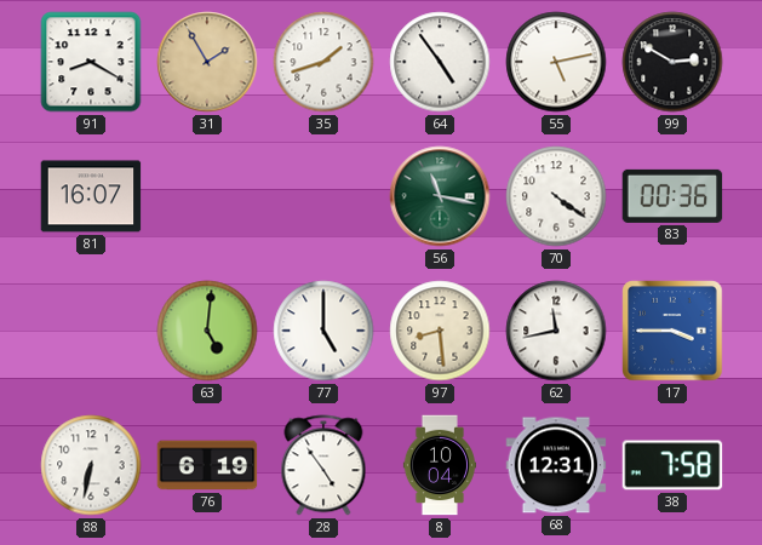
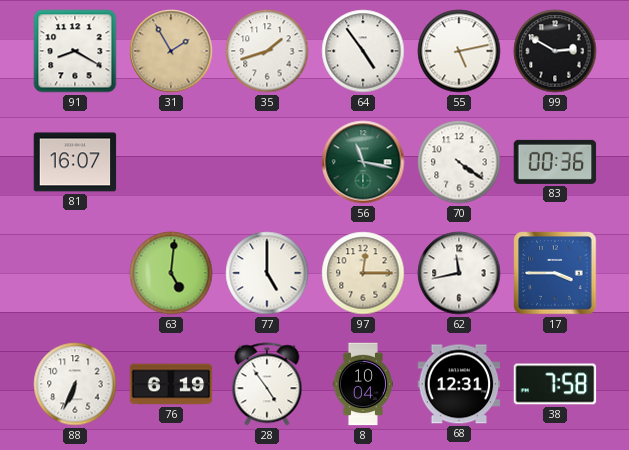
97: 8:29 -> 12:15 (363, 273)
88: 6:32 -> 6:34 (75, 384)
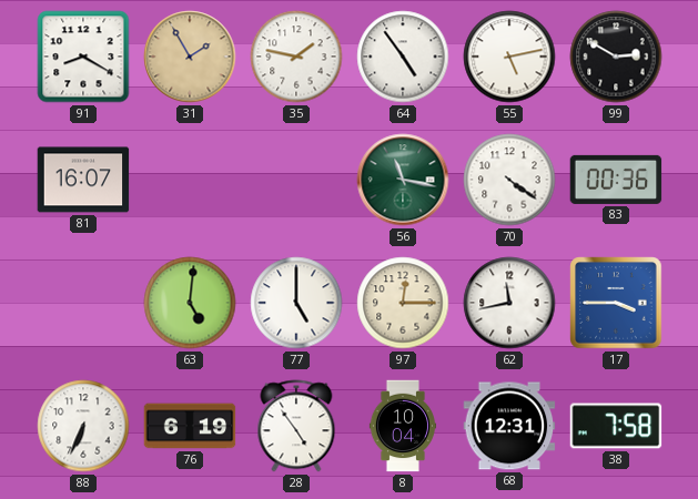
35: 1:42 -> 1:47 (296, 57)
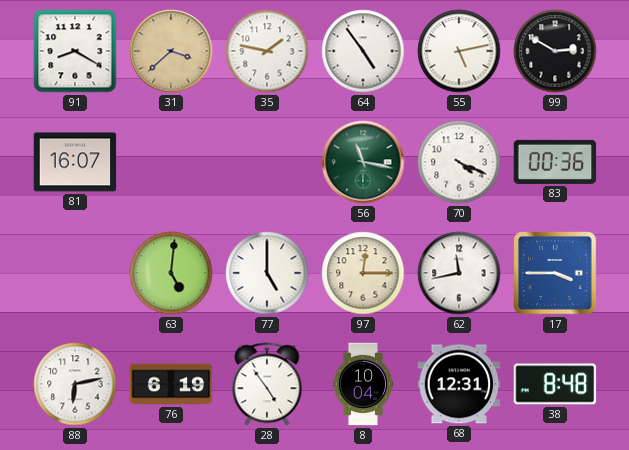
31: 1:55 -> 3:38 (171, 51)
70: 4:21 -> 4:19 (459, 162)
88: 6:34 -> 6:13 (75, 384)
38: 7:58 -> 8:48 (555, 384)
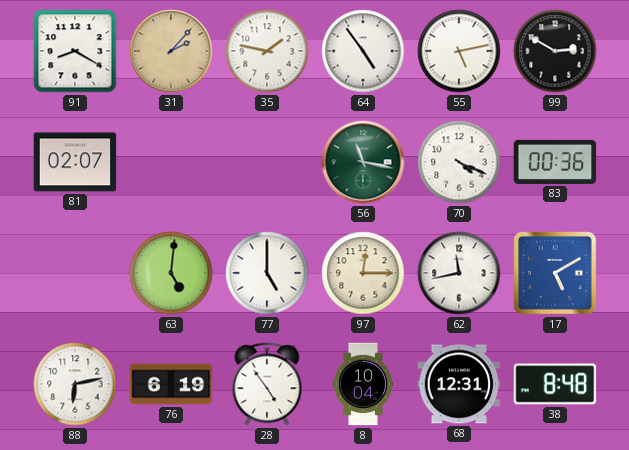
31: 3:38 -> 2:07 (171, 51)
81: 16:07 -> 02:07 (75, 162)
17: 3:45 -> 5:10 (555, 273)
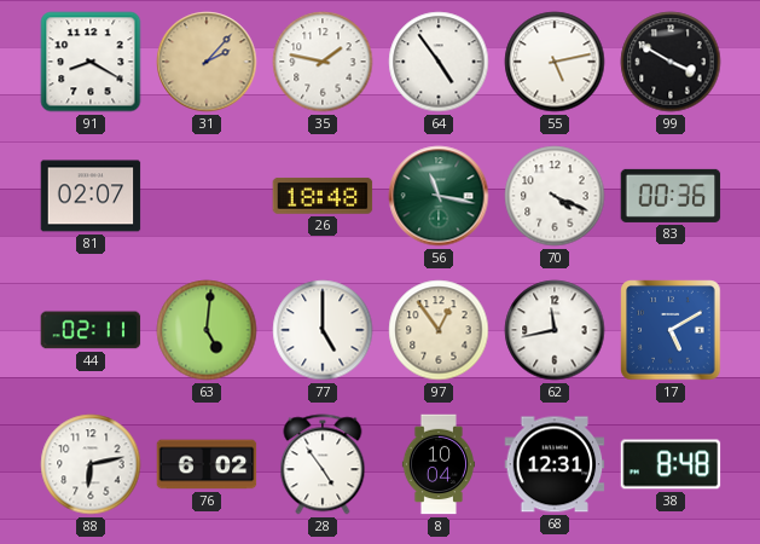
99: 2:50 -> 3:50 (671, 62)
26: none -> 18:48 (323, 196)
44: none -> 02:11 (91, 330)
97: 12:15 -> 12:54 (439, 330)
76: 6:19 -> 6:02 (207, 464)
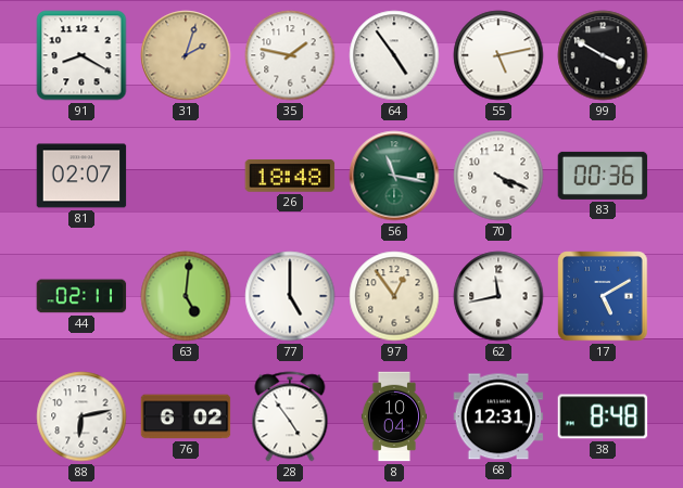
31: 2:07 -> 2:03 (186, 55)
